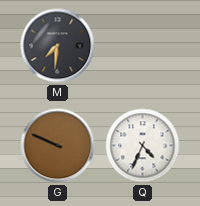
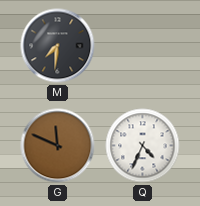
G: 9:49 -> 11:49 (58, 146)
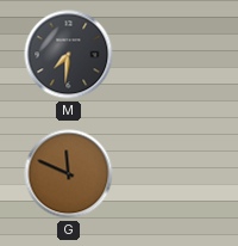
Q: 4:34 -> none (143, 146)
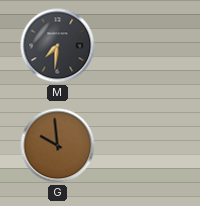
G: 11:49 -> 9:59 (58, 146)
